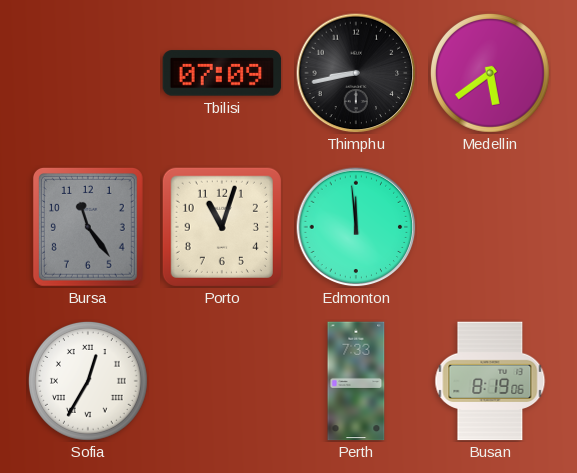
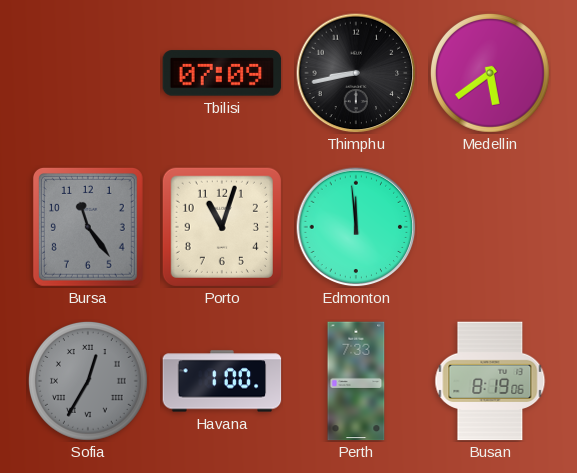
Sofia dial: white -> grey (88, 381)
Havana: none -> 1:00 (222, 381)
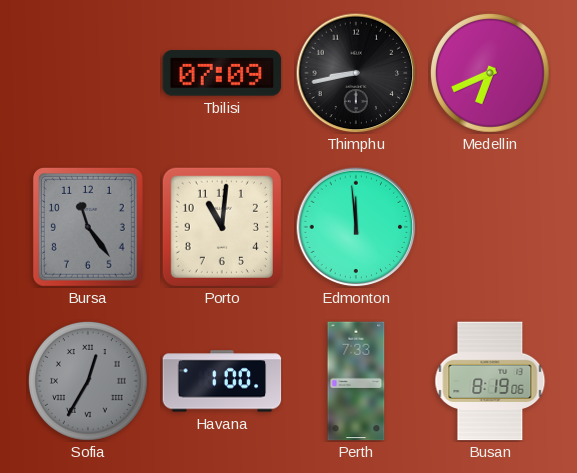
Medellin: 5:39 -> 6:41 (490, 73)
Porto: 11:03 -> 11:01 (222, 227)
